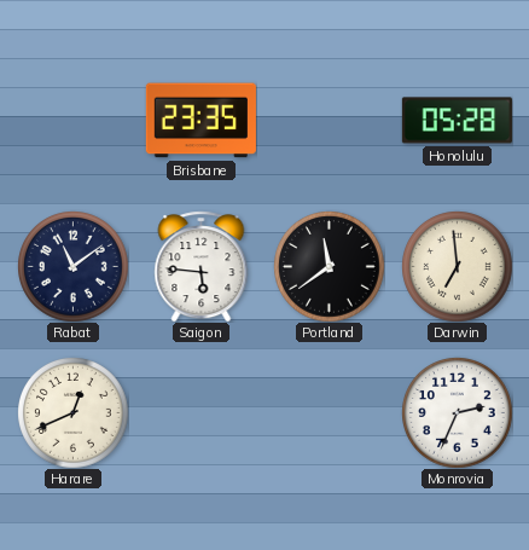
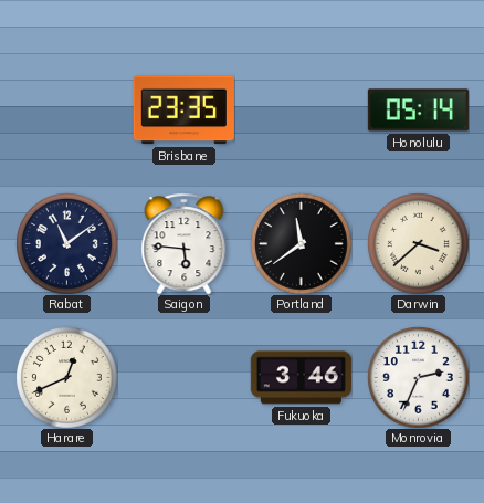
Honolulu: 05:28 -> 05:14 (418, 111)
Darwin: 6:59 -> 3:38 (419, 244)
Fukuoka: none -> 3:46 (301, 378)
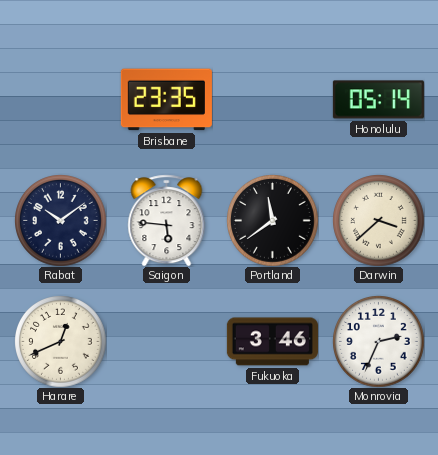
Rabat: 11:09 -> 10:09 (61, 221)
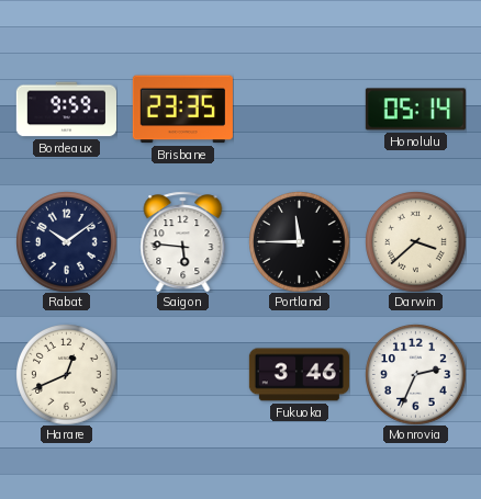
Bordeaux: none -> 9:59 (66, 110)
Portland: 11:39 -> 11:45 (300, 242)
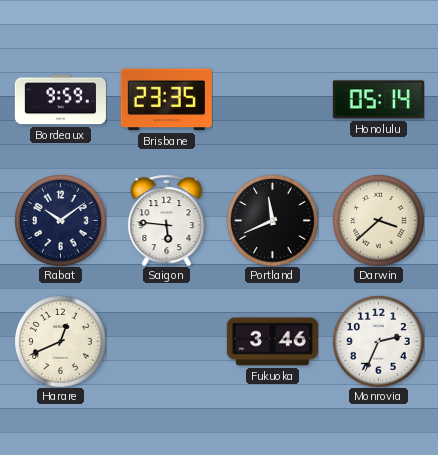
Portland: 11:45 -> 11:41 (273, 221)
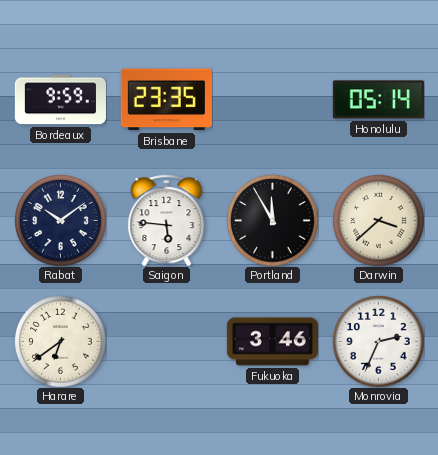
Portland: 11:41 -> 11:55 (273, 221)
Harare: 12:41 -> 6:39 (61, 342)
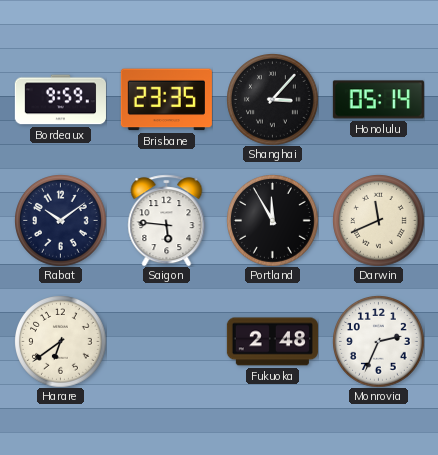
Shanghai: none -> 3:07 (273, 100)
Darwin: 3:38 -> 11:41 (379, 221)
Fukuoka: 3:46 -> 2:48 (272, 342)
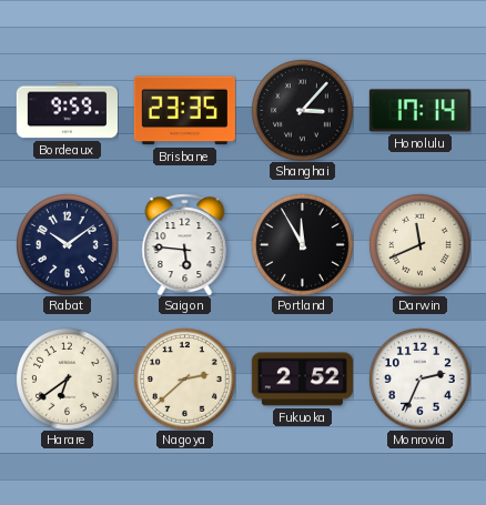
Honolulu: 05:14 -> 17:14 (419, 111)
Nagoya: none -> 2:38 (185, 380)
Fukuoka: 2:48 -> 2:52 (302, 380)
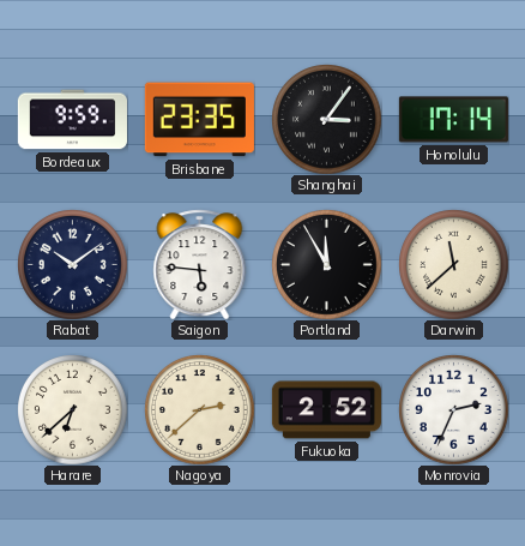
Shanghai: 3:07 -> 3:06 (327, 120)
Darwin: 11:41 -> 11:38 (454, 265)
Harare: 6:39 -> 6:38 (73, 410)
